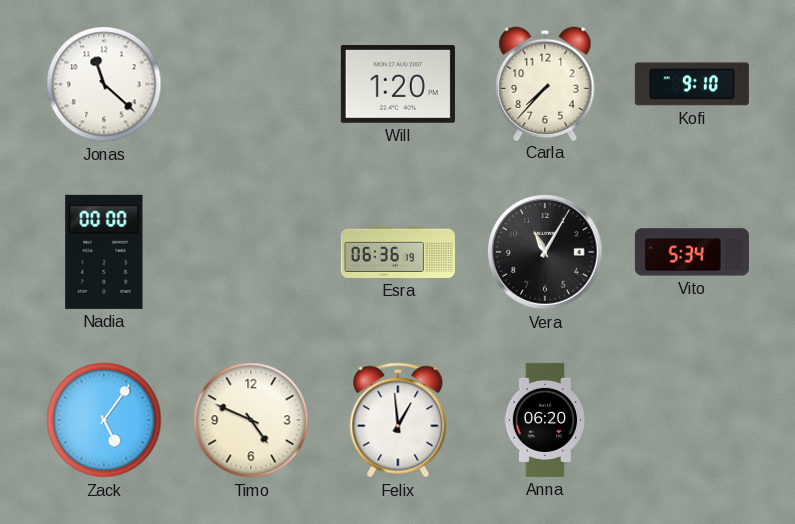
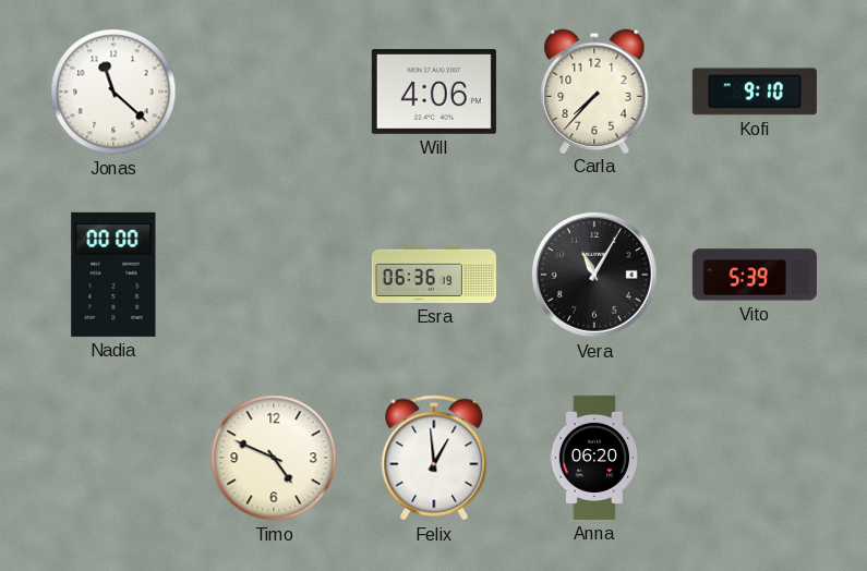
Will: 1:20 -> 4:06 (434, 93)
Vito: 5:34 -> 5:39 (755, 275)
Zack: 5:06 -> none (104, 420)
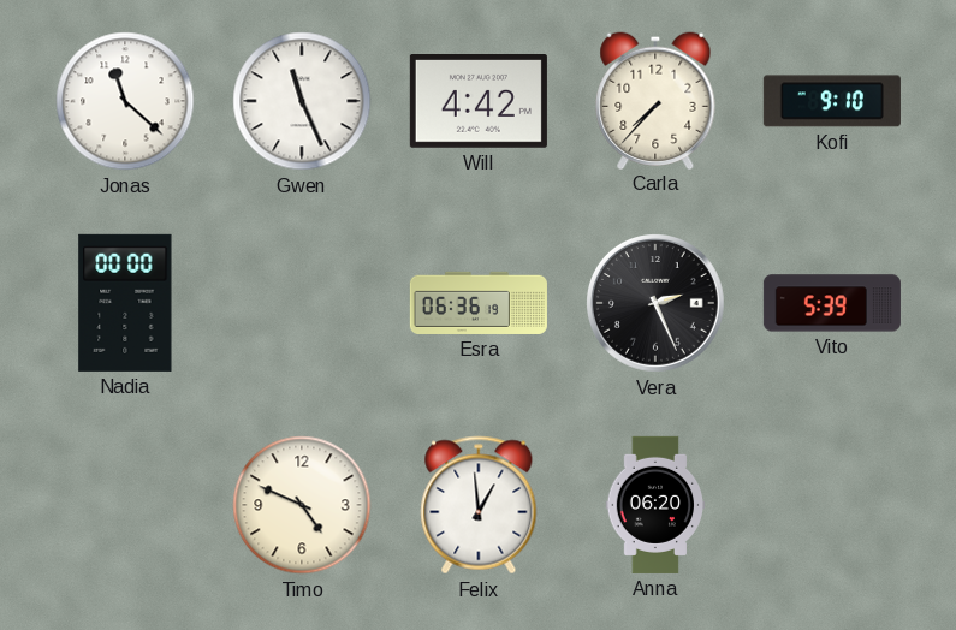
Gwen: none -> 11:26 (302, 101)
Will: 4:06 -> 4:42 (479, 102)
Vera: 11:05 -> 2:26 (657, 304)
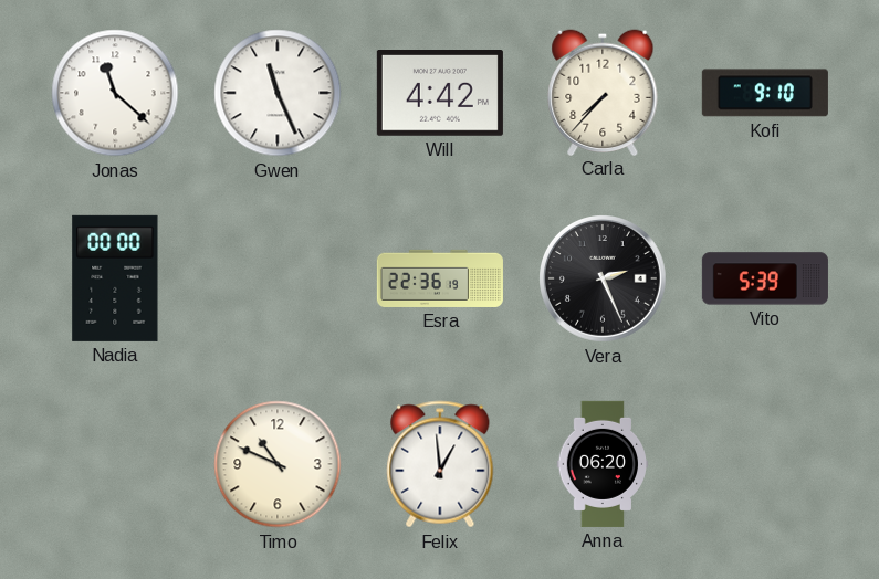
Esra: 06:36 -> 22:36 (440, 278)
Timo: 4:49 -> 10:49 (278, 464)
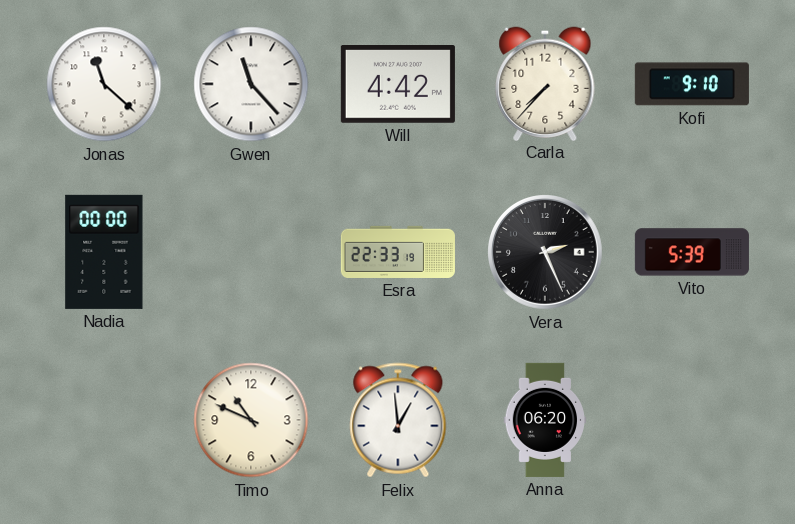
Gwen: 11:26 -> 11:23 (251, 84)
Esra: 22:36 -> 22:33 (398, 252)
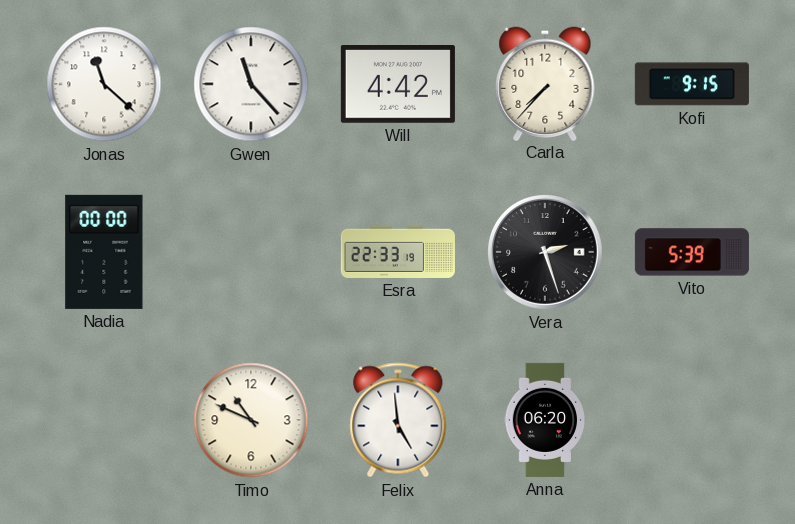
Kofi: 9:10 -> 9:15 (692, 84)
Vera: 2:26 -> 2:27 (546, 253)
Felix: 12:59 -> 4:59 (398, 420)
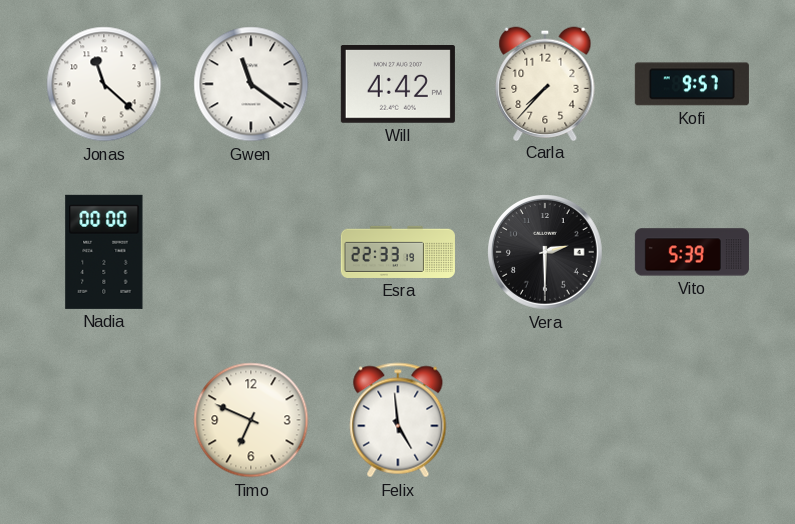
Gwen: 11:23 -> 11:21 (251, 84)
Kofi: 9:15 -> 9:57 (692, 84)
Vera: 2:27 -> 2:30 (546, 253)
Timo: 10:49 -> 6:49 (251, 420)
Anna: 06:20 -> none (545, 420)
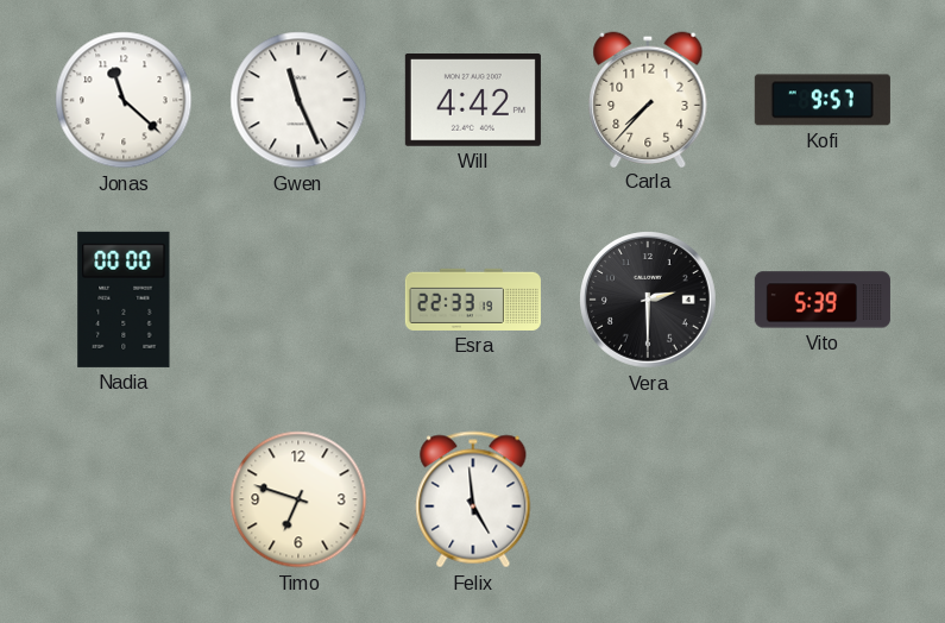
Gwen: 11:21 -> 11:26 (298, 100)
Timo: 6:49 -> 6:48 (298, 499)
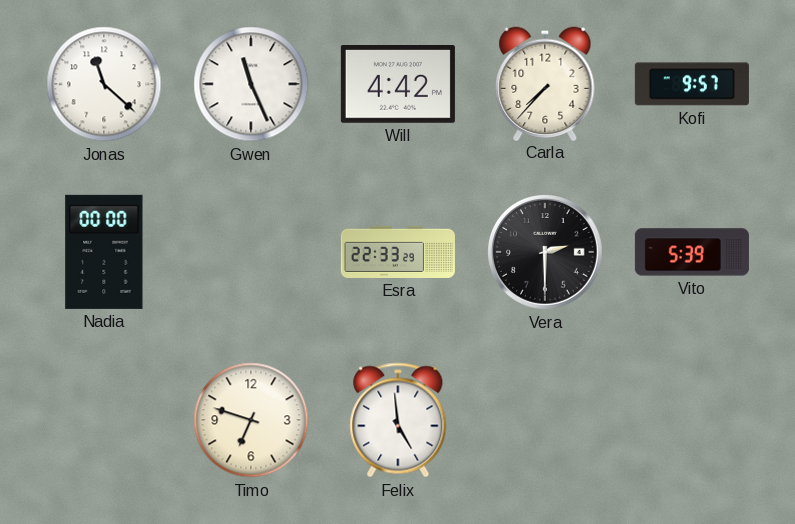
Esra: 22:33:19 -> 22:33:29 (398, 252)
